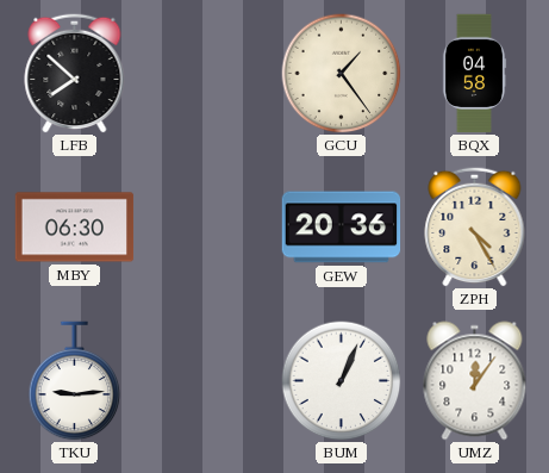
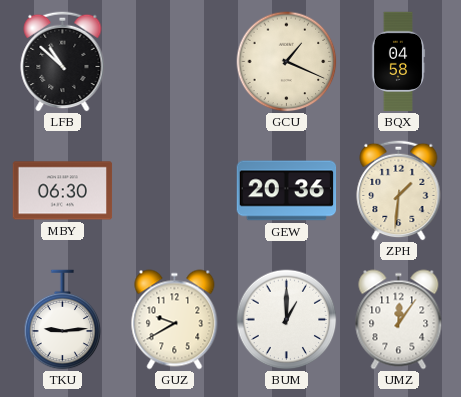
LFB: 7:52 -> 10:52 (63, 61)
GCU: 1:24 -> 1:19 (287, 62)
ZPH: 4:25 -> 1:31 (399, 190)
GUZ: none -> 9:40 (175, 320)
BUM: 1:04 -> 1:00 (287, 320)
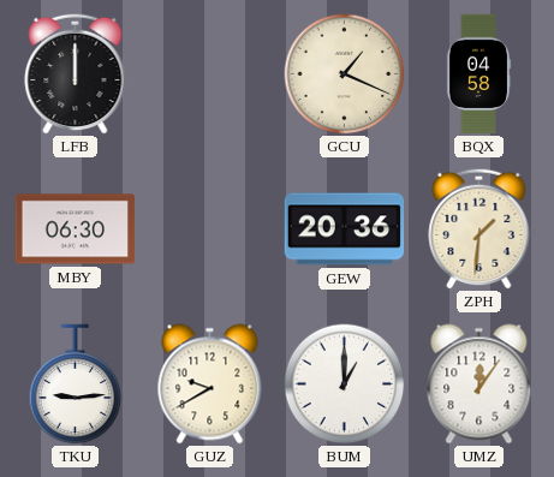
LFB: 10:52 -> 12:00 (76, 73)
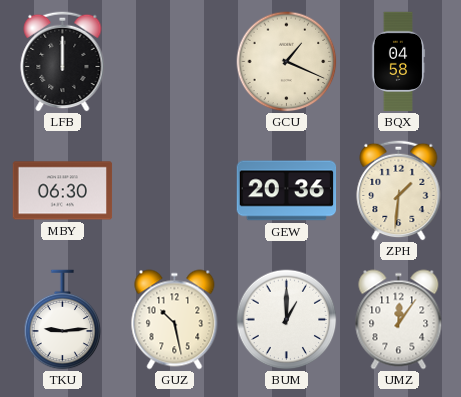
GUZ: 9:40 -> 10:28 (175, 320)
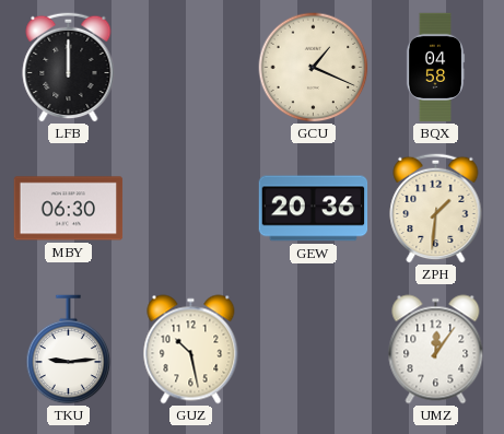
BUM: 1:00 -> none (287, 320)
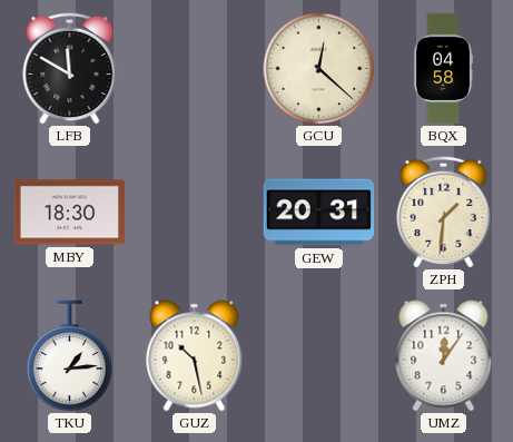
LFB: 12:00 -> 11:50 (70, 68)
GCU: 1:19 -> 12:22 (319, 69)
MBY: 06:30 -> 18:30 (70, 213)
GEW: 20:36 -> 20:31 (319, 213)
TKU: 9:14 -> 1:14 (70, 356)
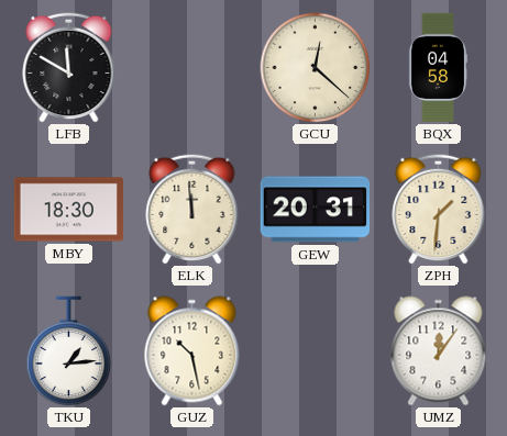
ELK: none -> 11:59 (192, 209)
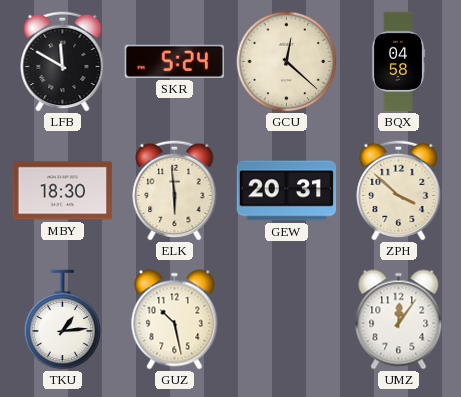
SKR: none -> 5:24 (174, 61)
ELK: 11:59 -> 5:59 (175, 190)
ZPH: 1:31 -> 3:52 (399, 190)
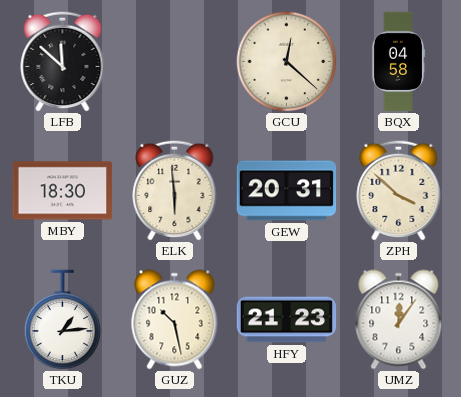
LFB: 11:50 -> 11:52 (63, 61)
SKR: 5:24 -> none (174, 61)
HFY: none -> 21:23 (287, 320)
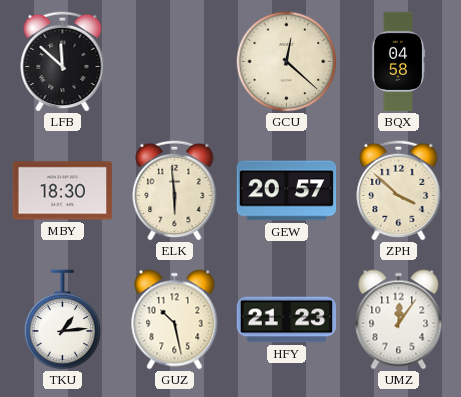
GEW: 20:31 -> 20:57 (287, 191)
